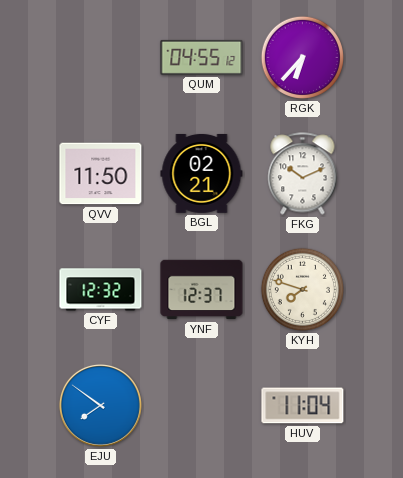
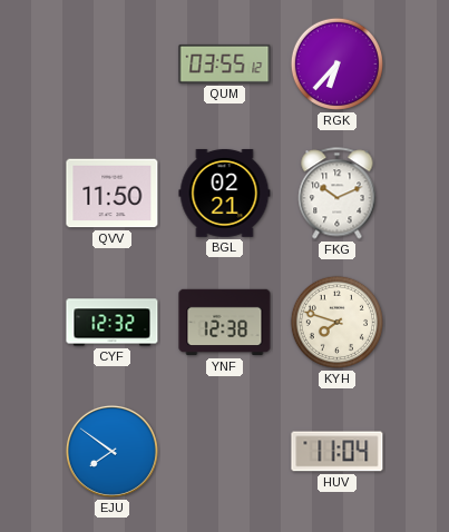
QUM: 04:55 -> 03:55 (225, 63)
YNF: 12:37 -> 12:38 (225, 323)
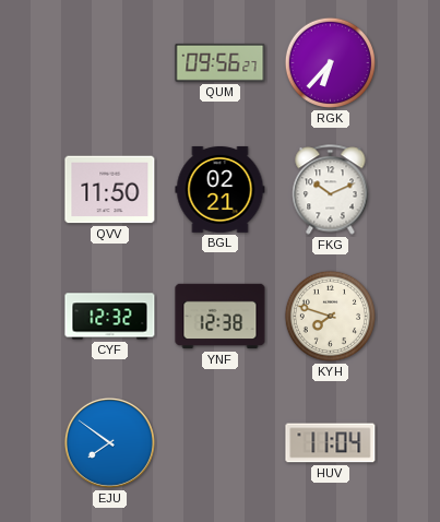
QUM: 03:55 -> 09:56 (221, 62)
